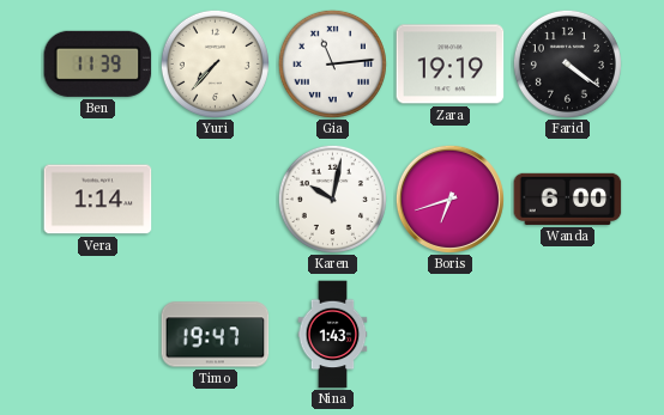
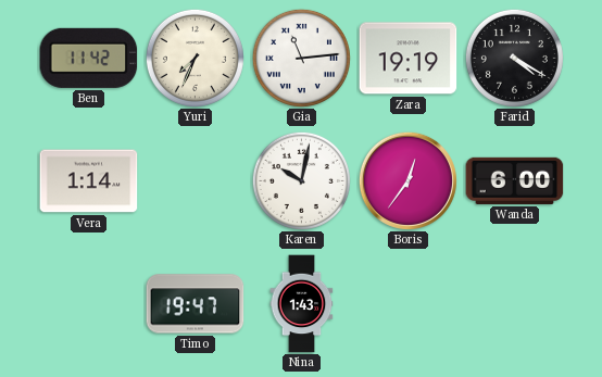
Ben: 11:39 -> 11:42 (89, 58)
Yuri: 7:37 -> 7:34 (195, 58)
Farid: 4:21 -> 4:20 (514, 58)
Boris: 6:42 -> 12:36 (407, 180)
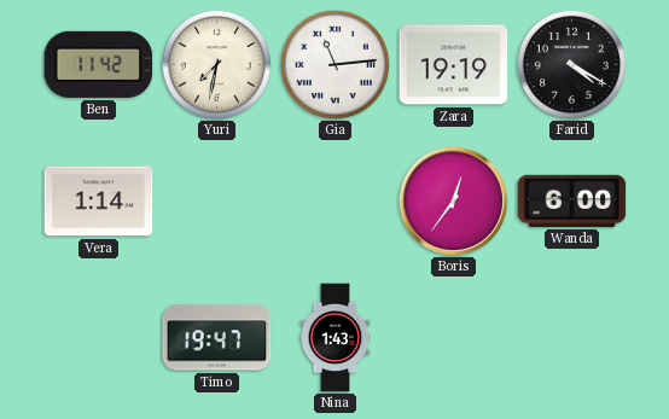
Yuri: 7:34 -> 7:32 (216, 64)
Karen: 10:02 -> none (301, 180)
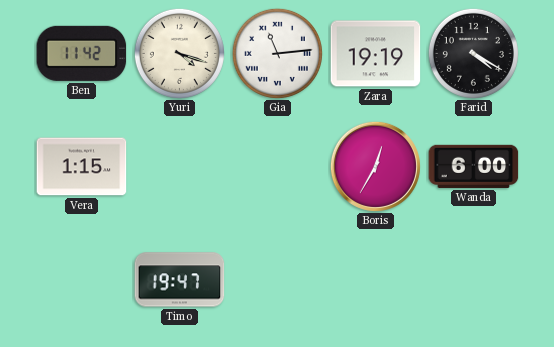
Yuri: 7:32 -> 4:18 (179, 53)
Vera: 1:14 -> 1:15 (82, 167)
Boris: 12:36 -> 12:35 (375, 166)
Nina: 1:43 -> none (336, 338)
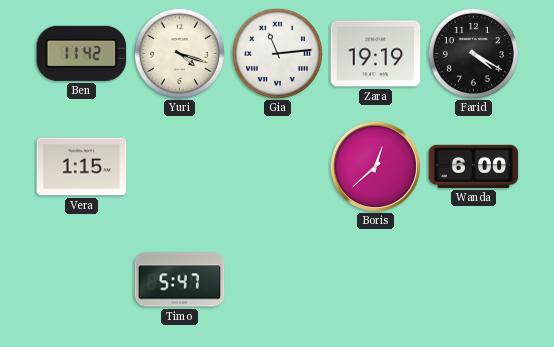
Boris: 12:35 -> 12:38 (375, 166)
Timo: 19:47 -> 5:47 (180, 280)
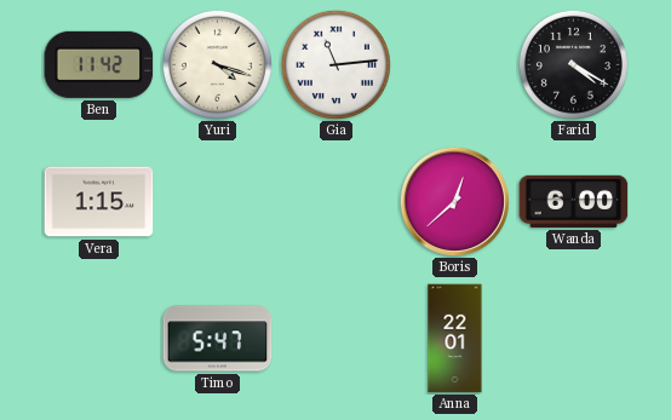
Zara: 19:19 -> none (376, 54)
Anna: none -> 22:01 (455, 339)
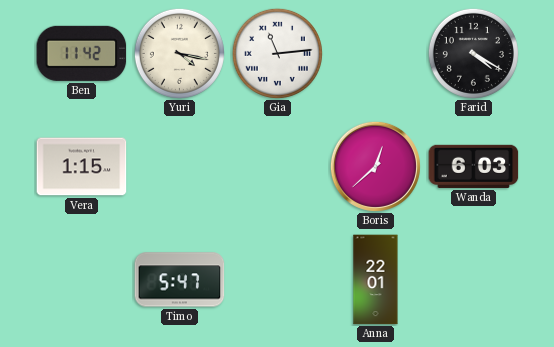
Yuri: 4:18 -> 4:17 (179, 53)
Wanda: 6:00 -> 6:03 (474, 166)
